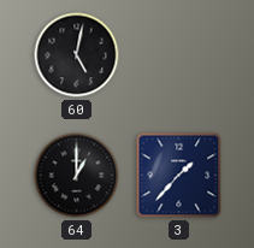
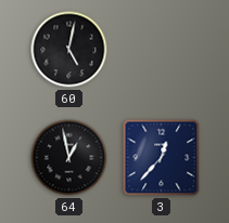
64: 1:00 -> 12:58 (69, 158)
3: 1:37 -> 12:37 (162, 158)
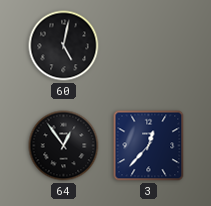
64: 12:58 -> 12:54 (64, 146)
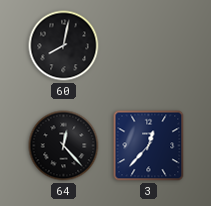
60: 5:02 -> 8:02 (64, 46)
64: 12:54 -> 12:23 (64, 146)
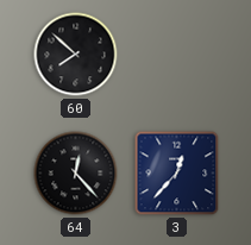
60: 8:02 -> 7:52 (76, 55)
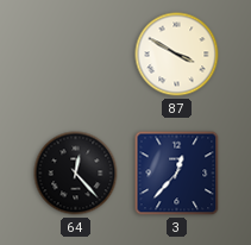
60: 7:52 -> none (76, 55)
87: none -> 3:50 (177, 55)
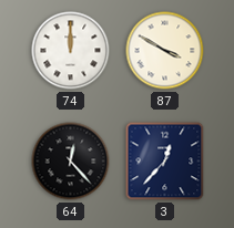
74: none -> 12:00 (71, 51)
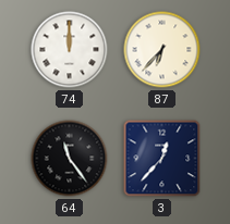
87: 3:50 -> 6:37 (162, 50)
64: 12:23 -> 11:24 (70, 159)
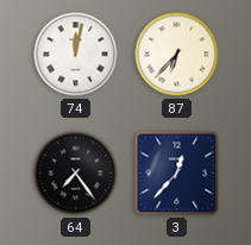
74: 12:00 -> 12:02 (76, 55)
64: 11:24 -> 7:24 (76, 174)
